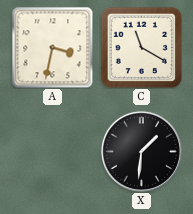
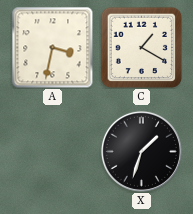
C: 11:20 -> 1:20 (141, 47)
X: 1:31 -> 1:33 (141, 151)
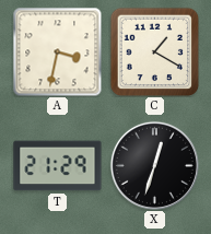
T: none -> 21:29 (58, 166)
X: 1:33 -> 12:33 (154, 165)
